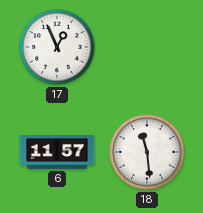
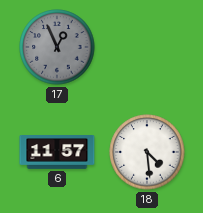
17 dial: white -> grey (57, 47)
18: 11:29 -> 4:29 (147, 152)
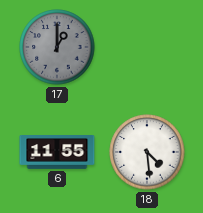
17: 12:56 -> 1:00 (57, 47)
6: 11:57 -> 11:55 (57, 153)
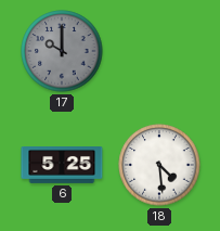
17: 1:00 -> 10:00 (62, 51)
6: 11:55 -> 5:25 (62, 166)
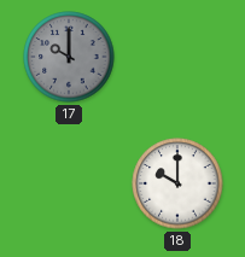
6: 5:25 -> none (62, 166)
18: 4:29 -> 10:00 (177, 183)
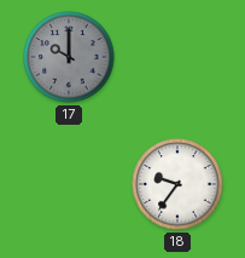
18: 10:00 -> 9:36 (177, 184)
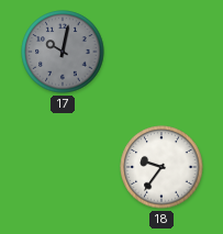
17: 10:00 -> 10:02 (63, 52)
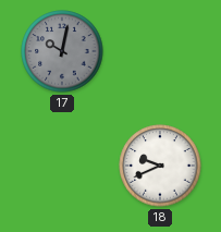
18: 9:36 -> 9:41 (160, 166)
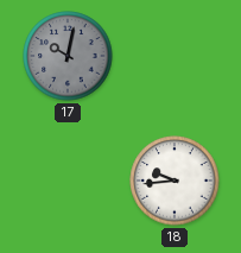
18: 9:41 -> 9:44 (175, 181)
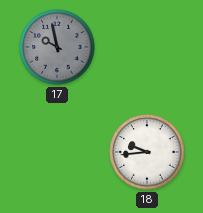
17: 10:02 -> 9:58 (57, 47)
